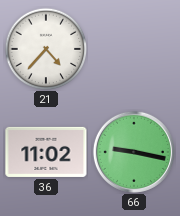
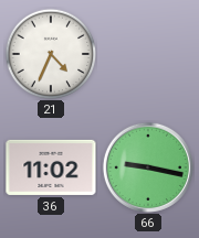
21: 4:37 -> 4:34 (51, 54)
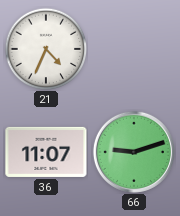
36: 11:02 -> 11:07 (46, 152)
66: 9:17 -> 9:12 (134, 152)
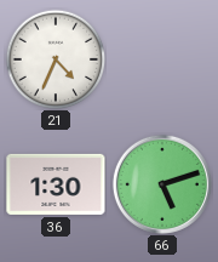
36: 11:07 -> 1:30 (56, 184)
66: 9:12 -> 5:12 (162, 184)
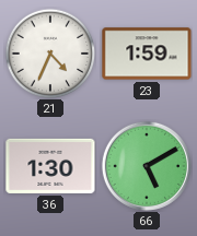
23: none -> 1:59 (147, 54)
66: 5:12 -> 5:10 (147, 166)
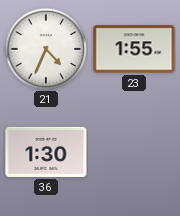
23: 1:59 -> 1:55 (134, 49)
66: 5:10 -> none (147, 166)
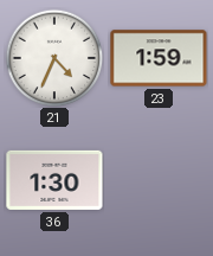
23: 1:55 -> 1:59 (159, 58)
